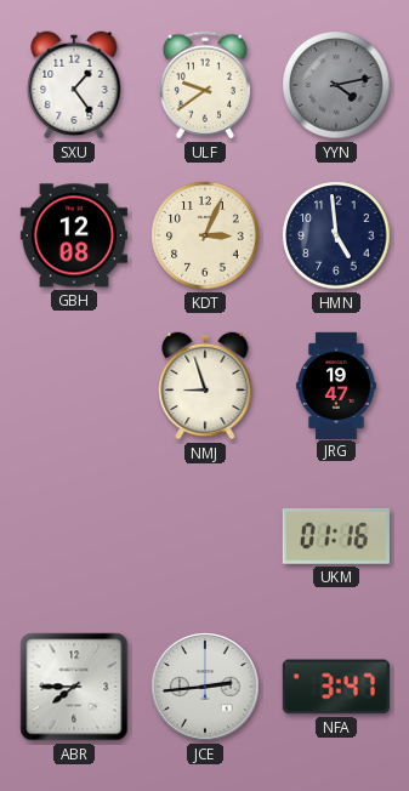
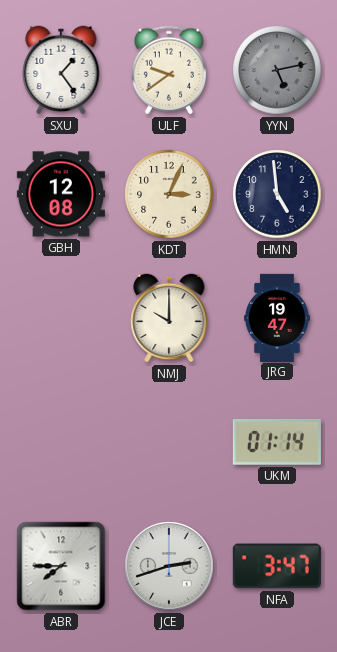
YYN: 4:13 -> 5:13 (277, 70)
NMJ: 8:57 -> 10:00 (169, 318)
UKM: 01:16 -> 01:14 (277, 442)
JCE: 2:44 -> 2:42 (169, 566)
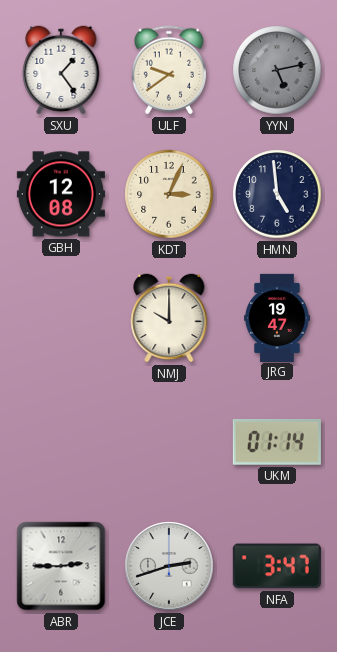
ABR: 7:45 -> 2:45 (61, 566)
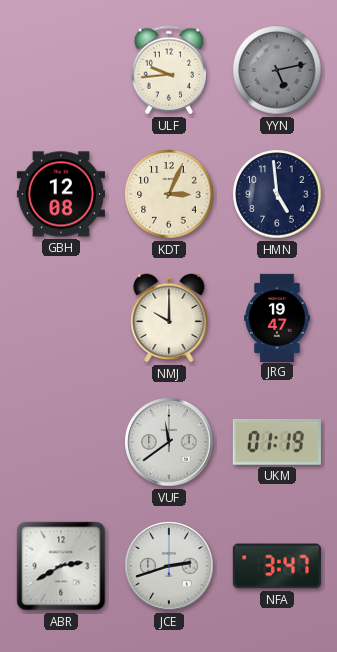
SXU: 1:24 -> none (61, 70)
ULF: 9:39 -> 9:44 (169, 70)
VUF: none -> 11:39 (169, 442)
UKM: 01:14 -> 01:19 (277, 442)
ABR: 2:45 -> 2:40 (61, 566)
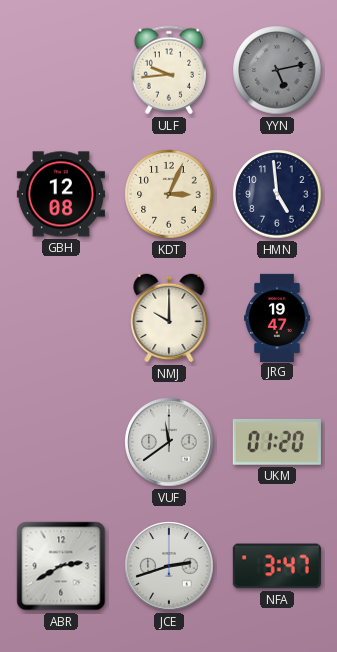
UKM: 01:19 -> 01:20 (277, 442)
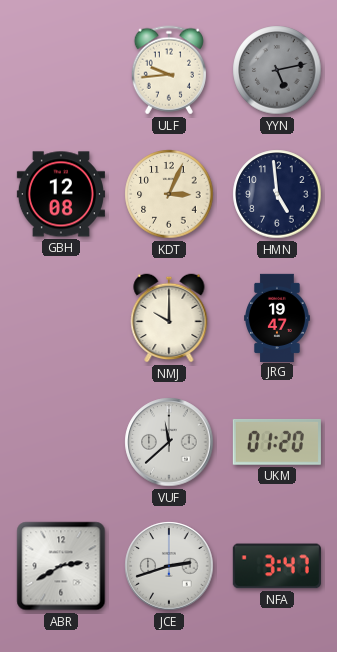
VUF: 11:39 -> 11:38 (169, 442)
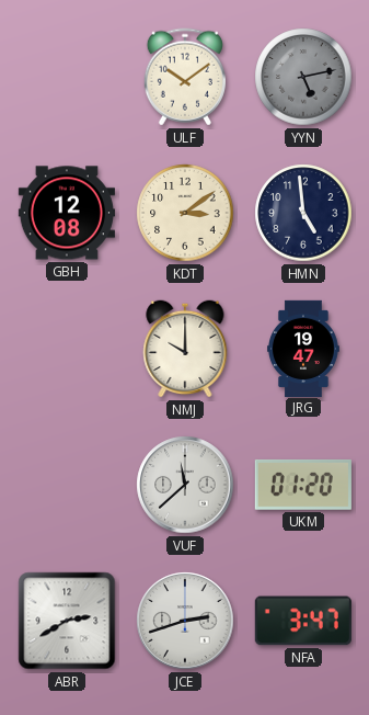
ULF: 9:44 -> 10:09 (185, 77)
KDT: 3:04 -> 3:09 (185, 213)
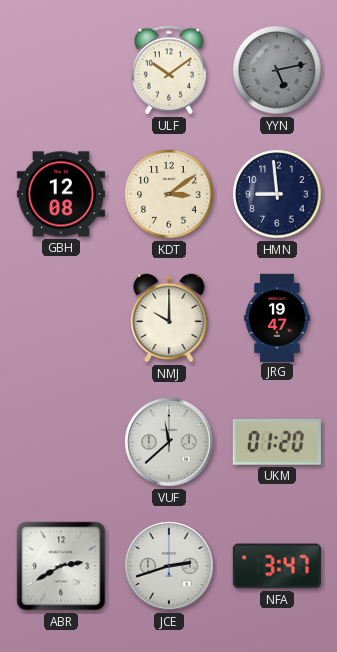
HMN: 4:59 -> 8:59 (277, 194)
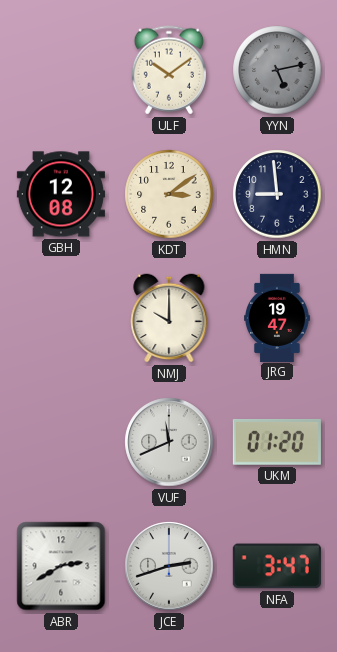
VUF: 11:38 -> 11:41 (169, 442)
